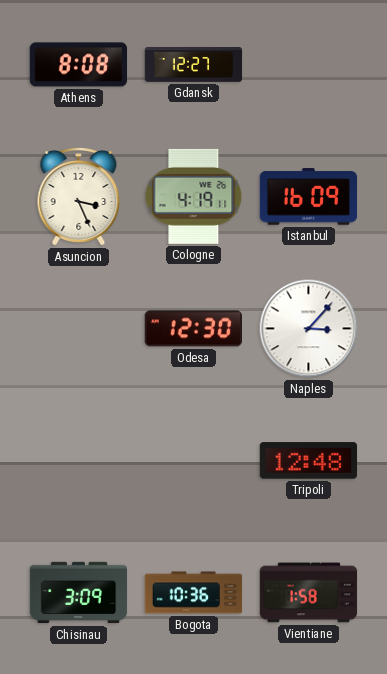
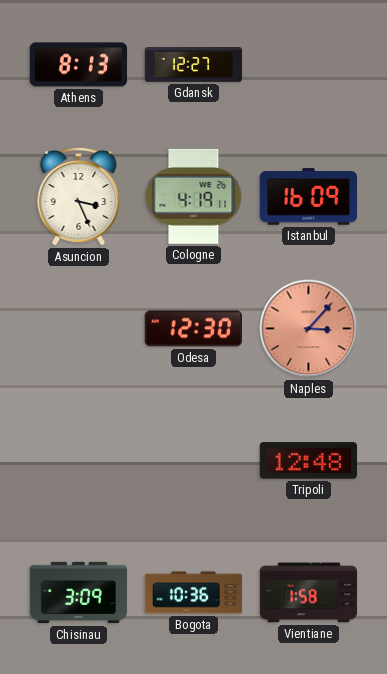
Athens: 8:08 -> 8:13 (79, 65)
Naples dial: white -> salmon (309, 329)
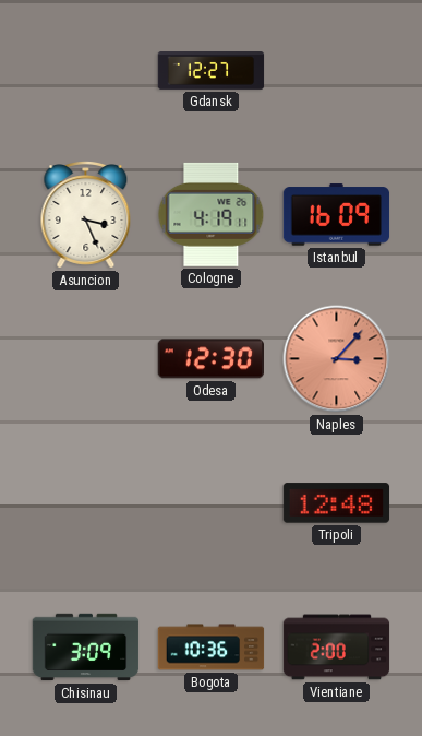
Athens: 8:13 -> none (79, 65)
Vientiane: 1:58 -> 2:00 (337, 648)
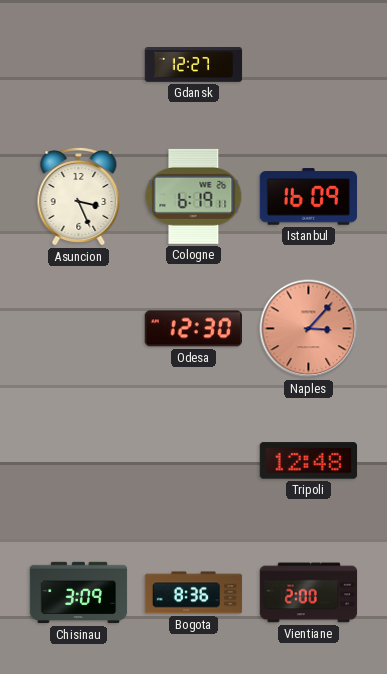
Cologne: 4:19 -> 6:19 (194, 196)
Bogota: 10:36 -> 8:36 (194, 593)
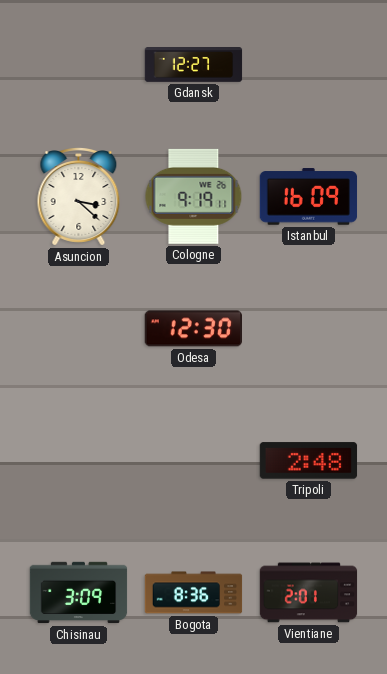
Asuncion: 3:26 -> 3:22 (79, 197)
Cologne: 6:19 -> 9:19 (194, 196)
Naples: 3:07 -> none (309, 329)
Tripoli: 12:48 -> 2:48 (309, 461)
Vientiane: 2:00 -> 2:01 (309, 593)
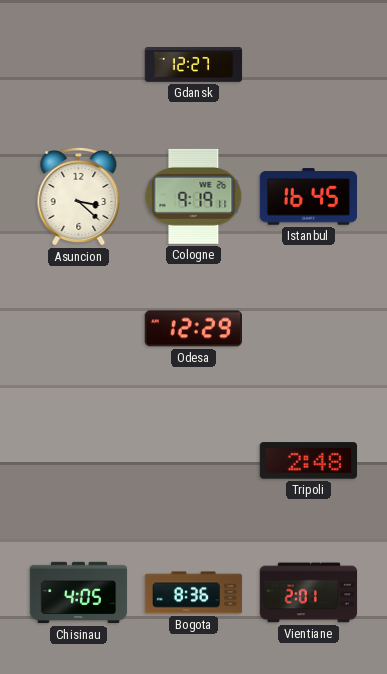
Istanbul: 16:09 -> 16:45 (309, 197)
Odesa: 12:30 -> 12:29 (194, 329)
Chisinau: 3:09 -> 4:05 (79, 593)
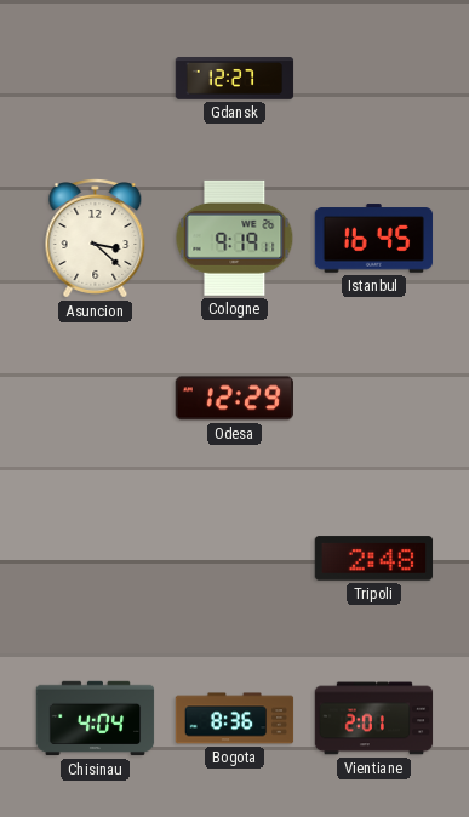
Chisinau: 4:05 -> 4:04 (96, 719)
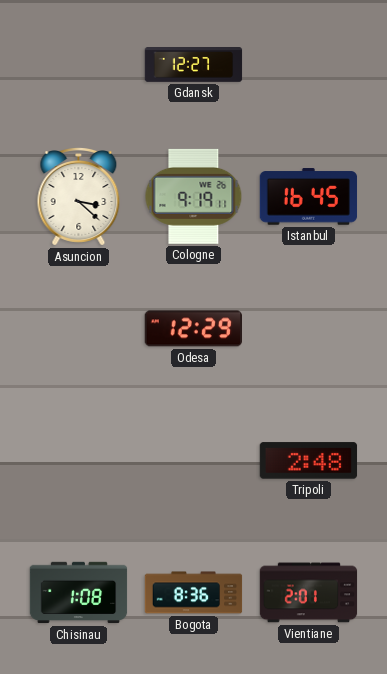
Chisinau: 4:04 -> 1:08 (79, 593)
